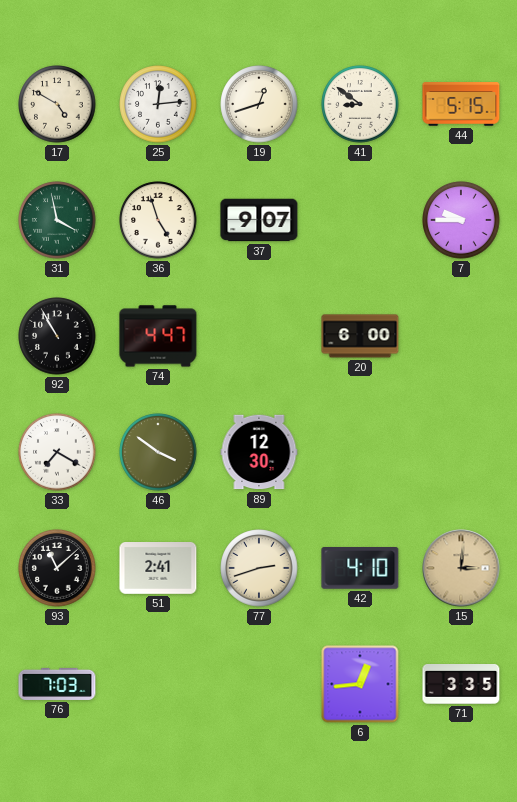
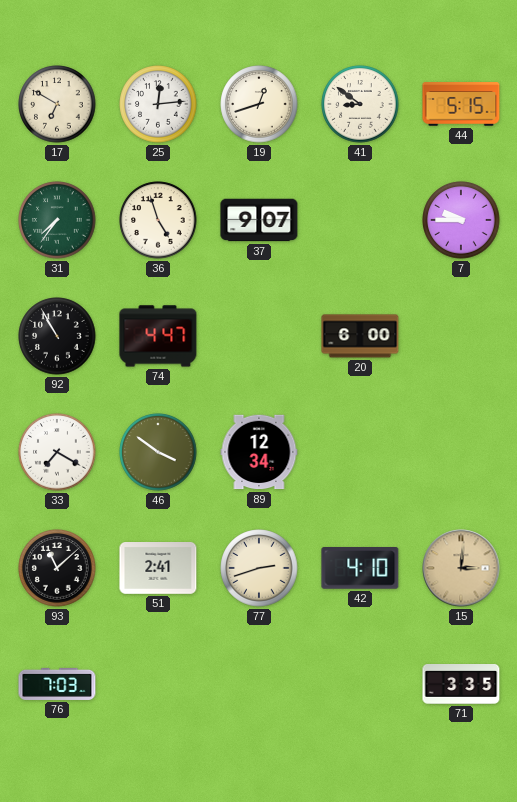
17: 4:50 -> 6:50 (57, 104)
31: 3:58 -> 7:36 (57, 220)
89: 12:30 -> 12:34 (259, 452)
6: 12:44 -> none (360, 684)
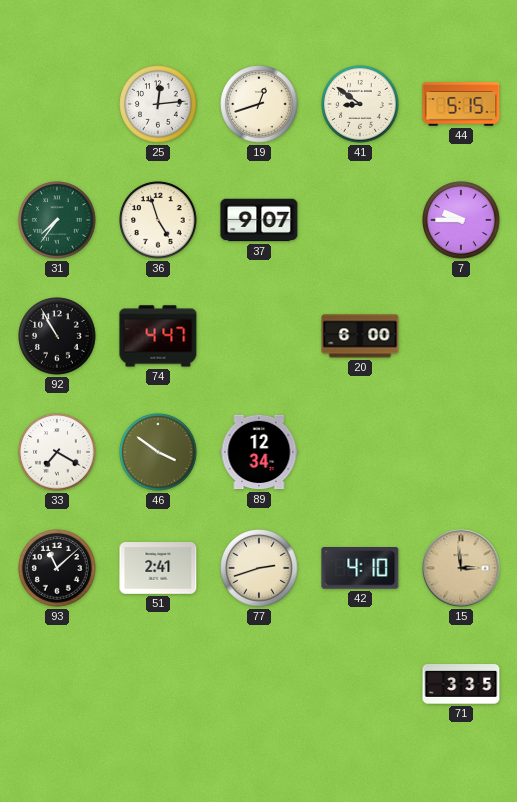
17: 6:50 -> none (57, 104)
15: 3:01 -> 2:59 (461, 568)
76: 7:03 -> none (57, 684)
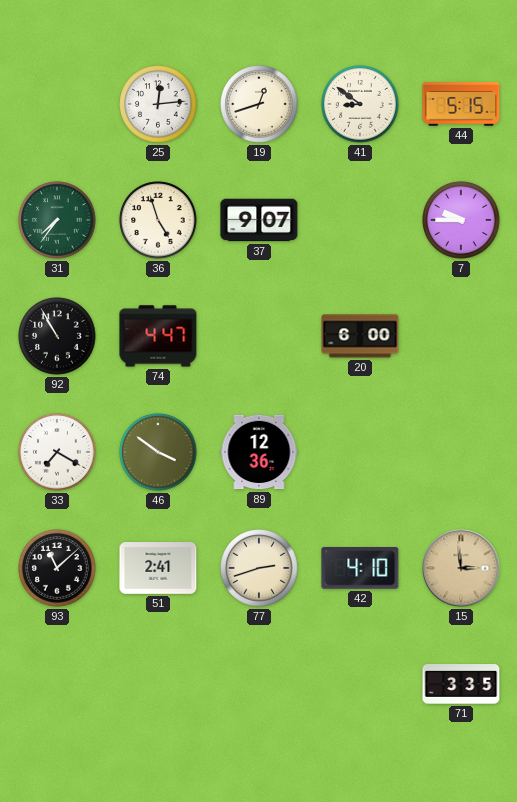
89: 12:34 -> 12:36 (259, 452)
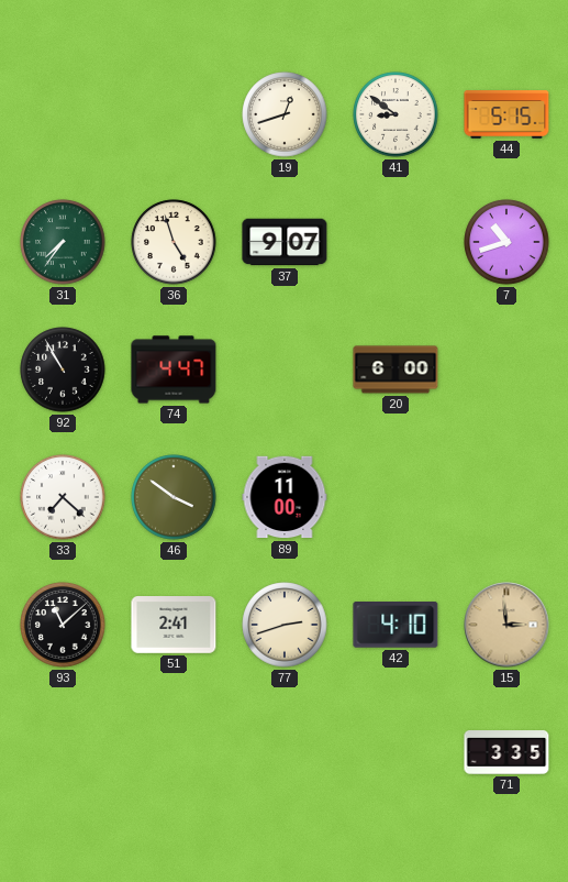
25: 12:14 -> none (158, 104)
7: 9:45 -> 10:42 (506, 242)
33: 7:20 -> 7:22 (63, 497)
89: 12:36 -> 11:00 (285, 497)
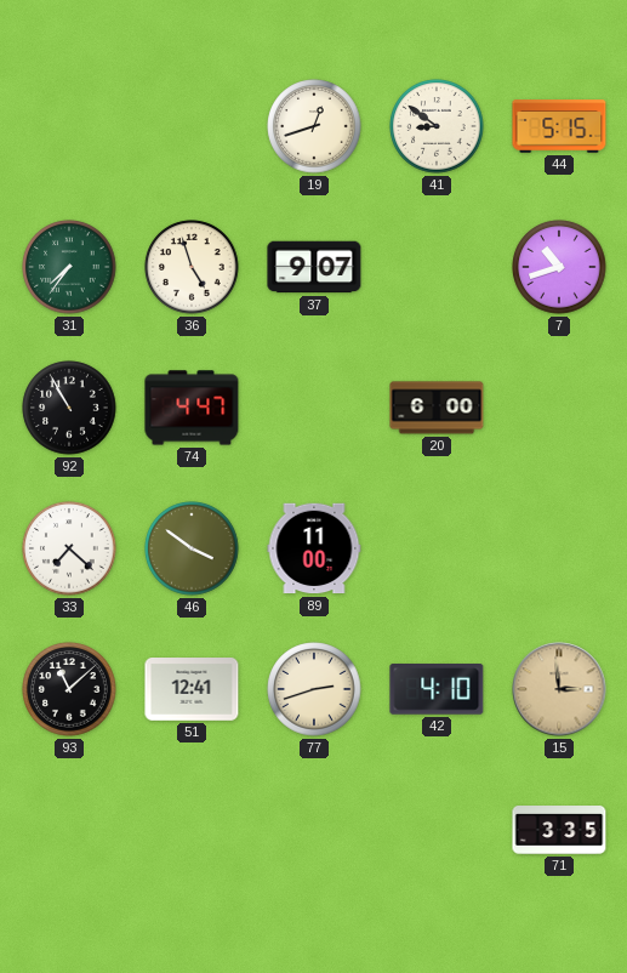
51: 2:41 -> 12:41 (192, 690)
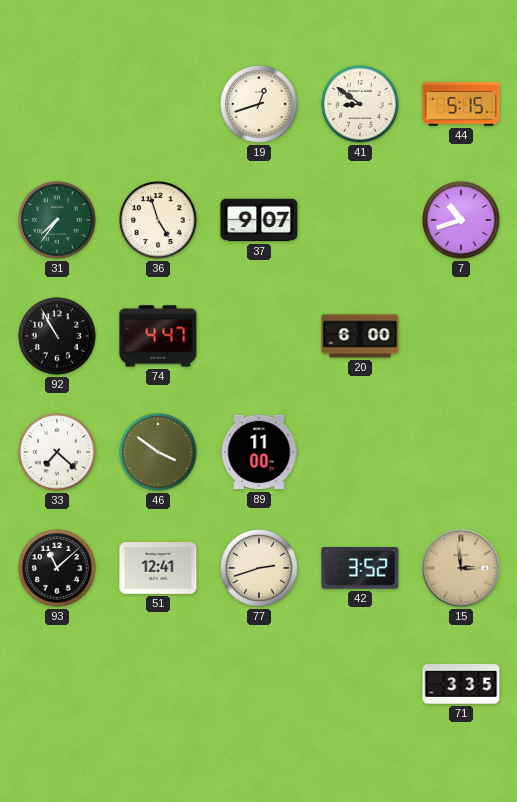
42: 4:10 -> 3:52 (360, 569)
